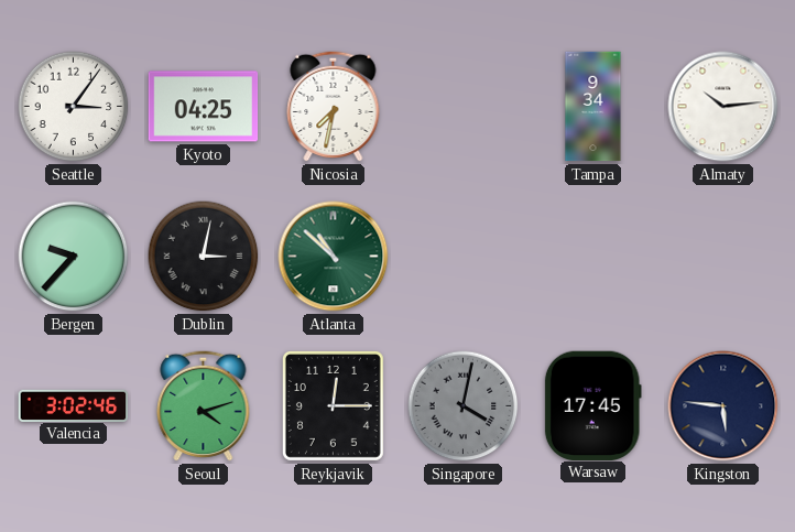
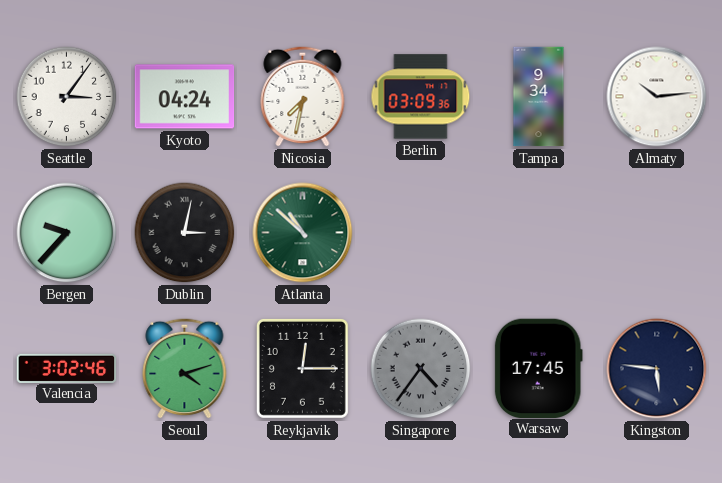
Kyoto: 04:25 -> 04:24 (185, 97)
Berlin: none -> 03:09 (421, 97)
Singapore: 4:02 -> 4:36 (421, 369)
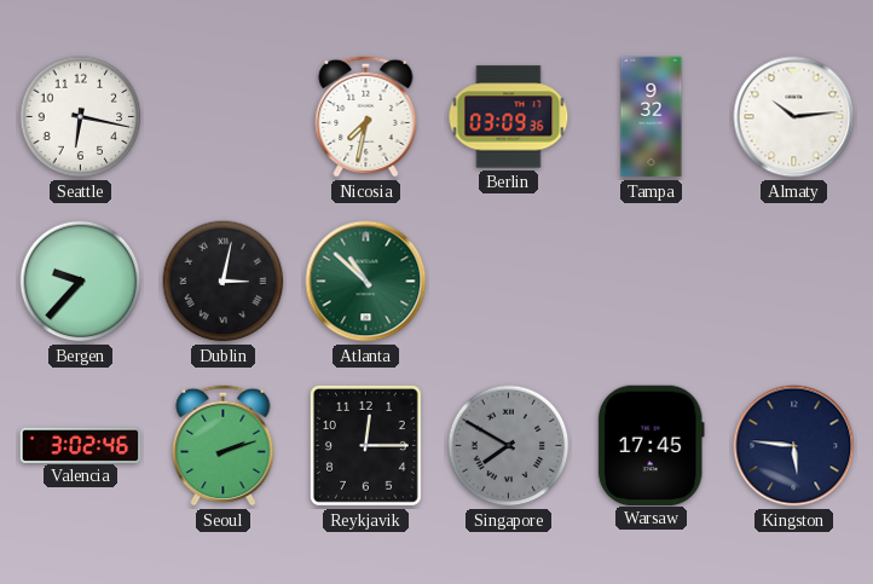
Seattle: 3:06 -> 6:17 (81, 117)
Kyoto: 04:24 -> none (185, 97)
Tampa: 9:34 -> 9:32 (652, 117)
Seoul: 4:12 -> 2:12 (224, 445)
Singapore: 4:36 -> 7:50 (509, 446)
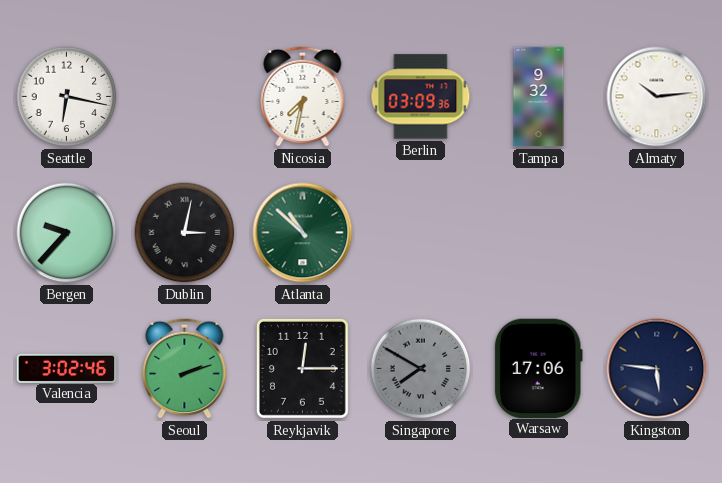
Warsaw: 17:45 -> 17:06 (538, 368)
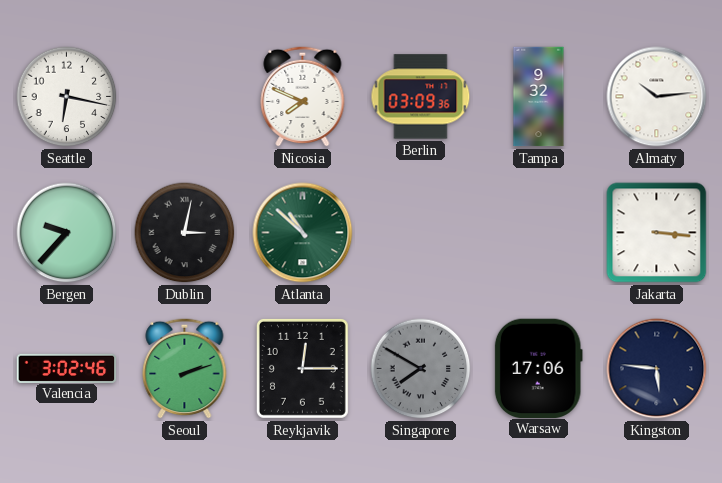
Nicosia: 7:32 -> 7:49 (303, 96)
Jakarta: none -> 3:16 (657, 233)
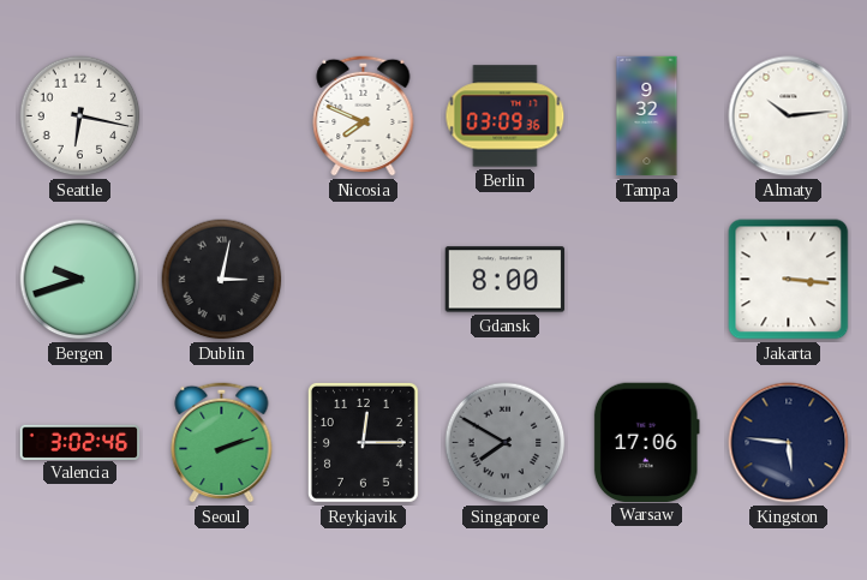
Bergen: 9:37 -> 9:42 (80, 280)
Atlanta: 10:52 -> none (303, 233)
Gdansk: none -> 8:00 (506, 280)
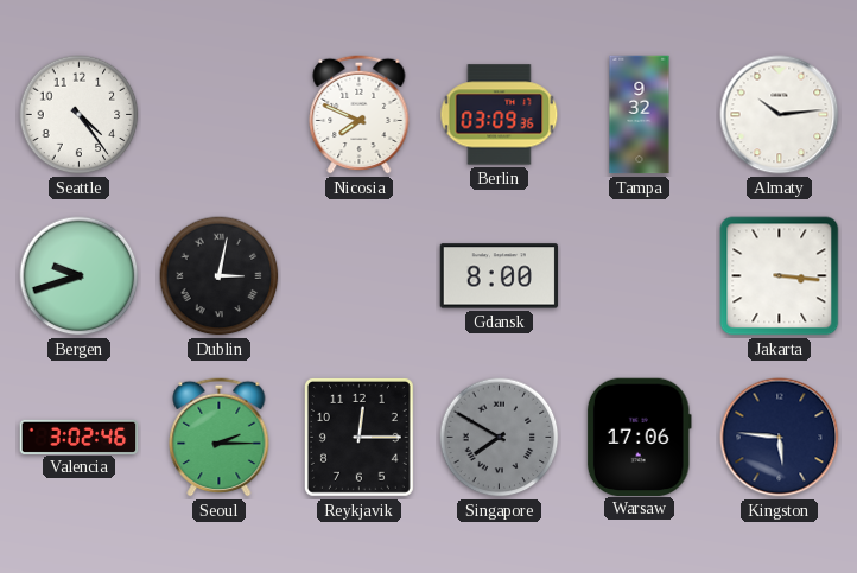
Seattle: 6:17 -> 4:24 (80, 115)
Seoul: 2:12 -> 2:15 (220, 437)
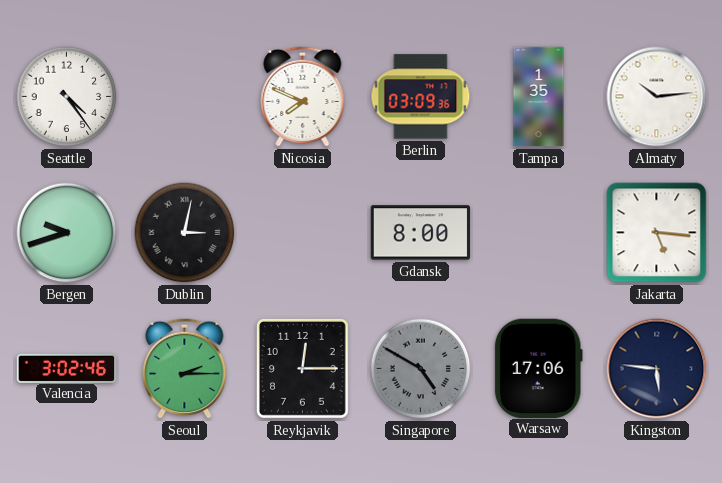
Tampa: 9:32 -> 1:35 (539, 97)
Jakarta: 3:16 -> 5:16 (657, 233)
Singapore: 7:50 -> 4:50 (421, 369)
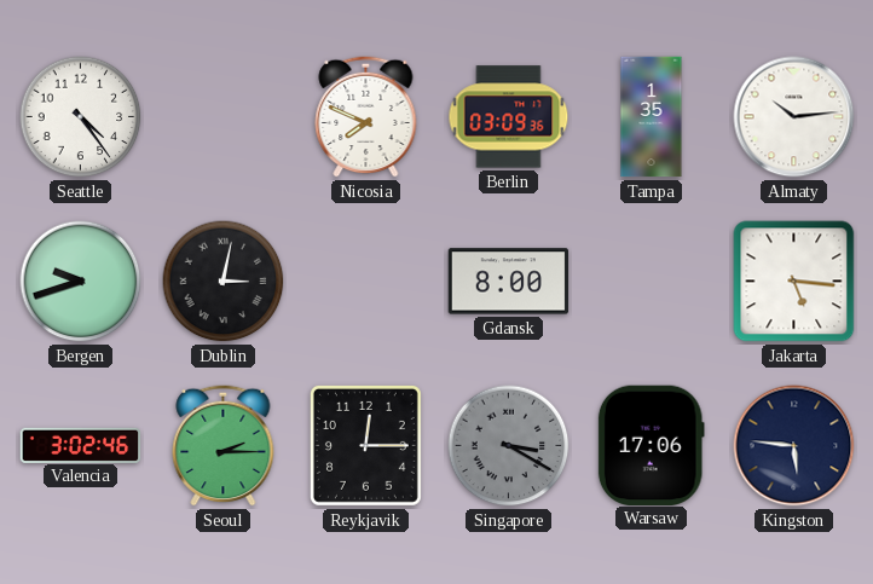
Singapore: 4:50 -> 3:20 (509, 446)
